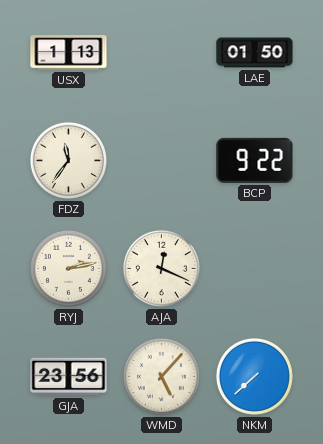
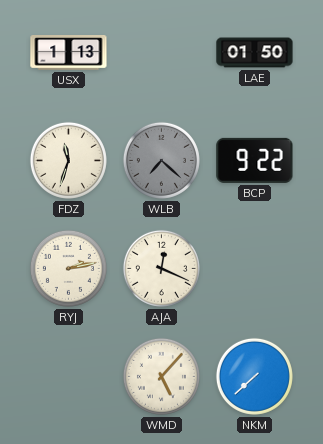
FDZ: 11:36 -> 11:33 (68, 160)
WLB: none -> 7:22 (161, 160)
GJA: 23:56 -> none (69, 377)
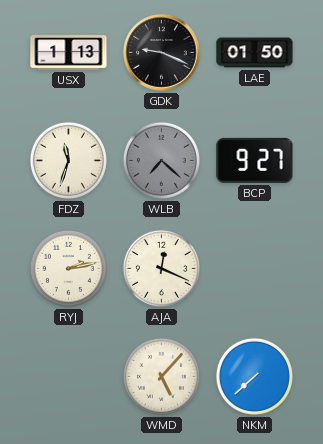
GDK: none -> 9:19 (162, 53)
BCP: 9:22 -> 9:27 (255, 160)
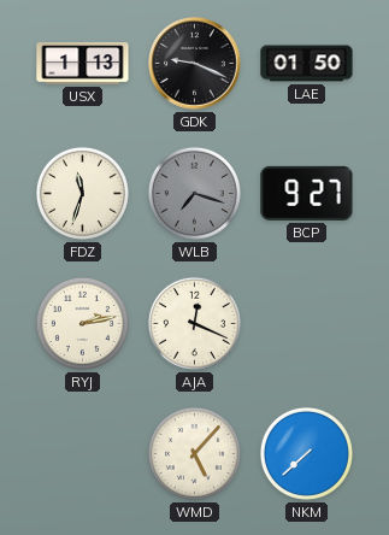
WLB: 7:22 -> 7:18 (194, 193)
